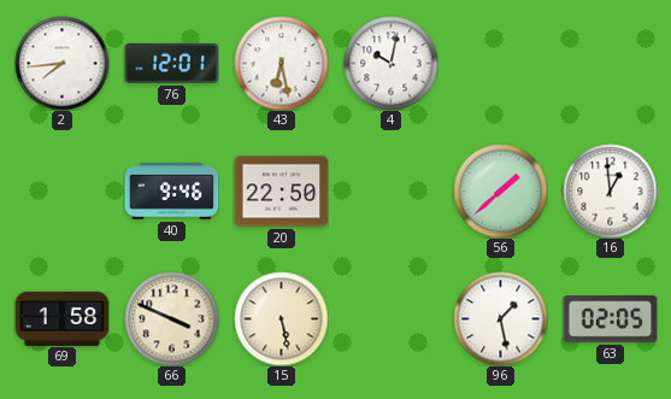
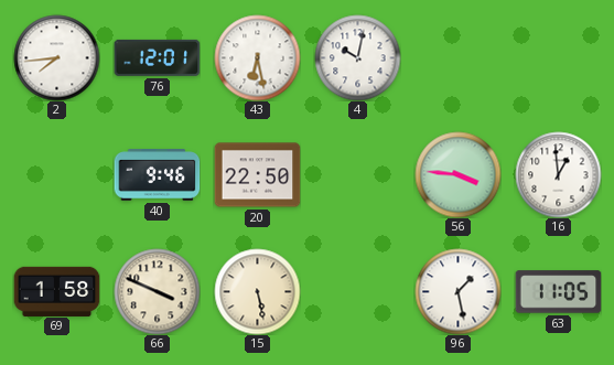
56: 1:38 -> 3:46 (457, 174)
63: 02:05 -> 11:05 (558, 292)
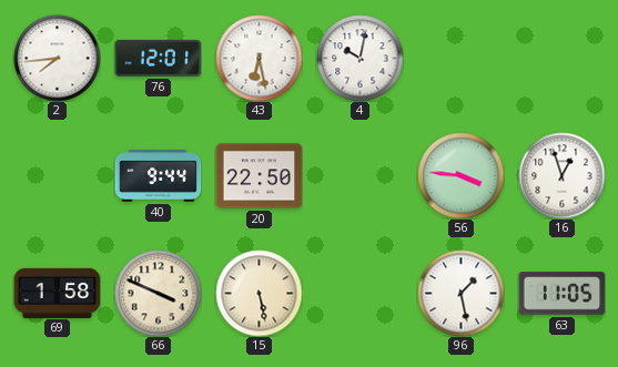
40: 9:46 -> 9:44 (158, 176)
16: 12:59 -> 12:57 (561, 175)
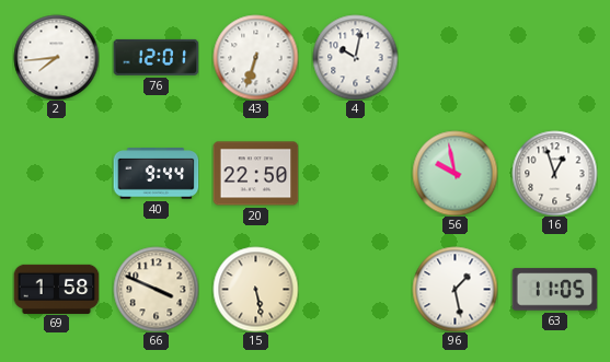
43: 6:28 -> 6:33 (255, 57)
56: 3:46 -> 9:58 (454, 173)
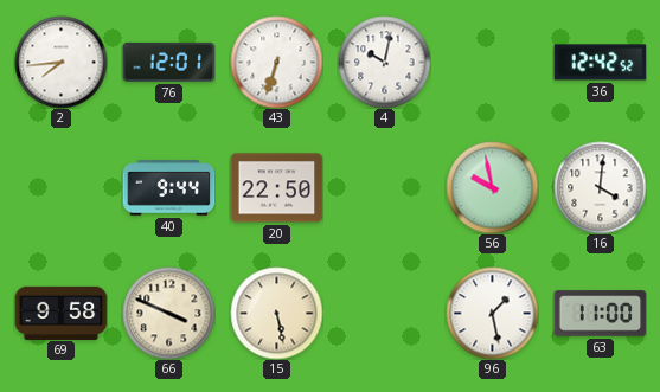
36: none -> 12:42 (600, 63)
16: 12:57 -> 4:01 (600, 187)
69: 1:58 -> 9:58 (60, 313)
63: 11:05 -> 11:00 (600, 314)
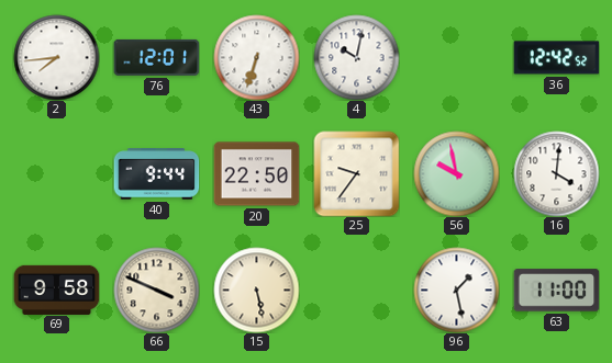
25: none -> 9:36 (356, 173)
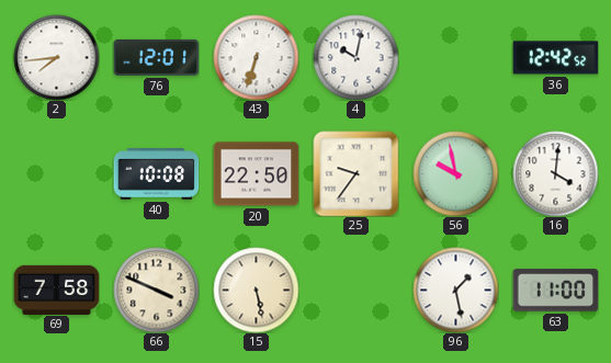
40: 9:44 -> 10:08 (156, 174)
69: 9:58 -> 7:58 (56, 290)
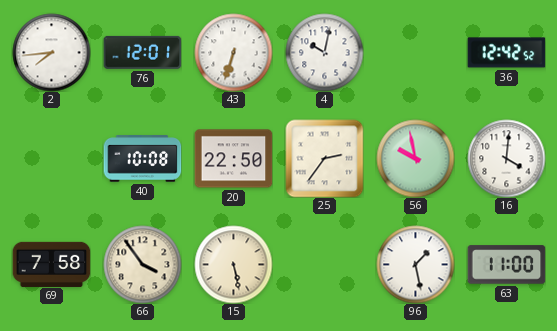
25: 9:36 -> 2:36 (324, 158)
66: 3:49 -> 3:54 (142, 264)
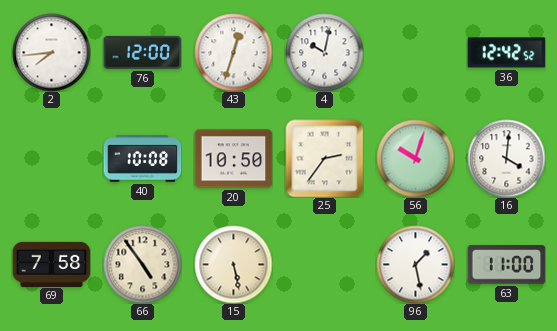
76: 12:01 -> 12:00 (142, 52)
43: 6:33 -> 12:33 (233, 52)
20: 22:50 -> 10:50 (233, 159)
56: 9:58 -> 10:03 (415, 158)
66: 3:54 -> 4:54 (142, 264)
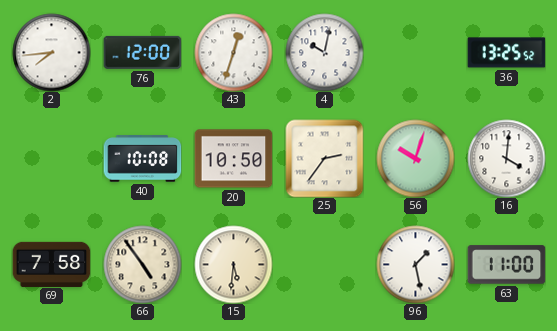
36: 12:42 -> 13:25 (506, 53)
15: 5:28 -> 5:31 (233, 264)
